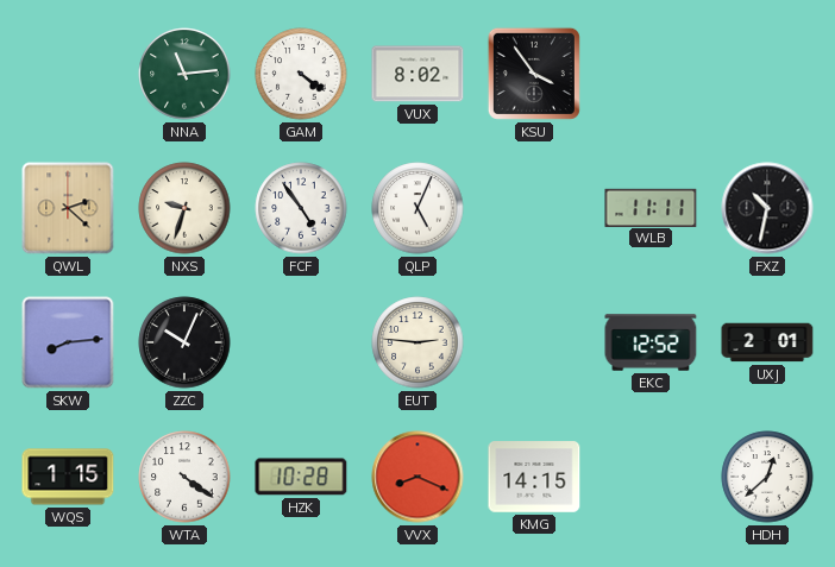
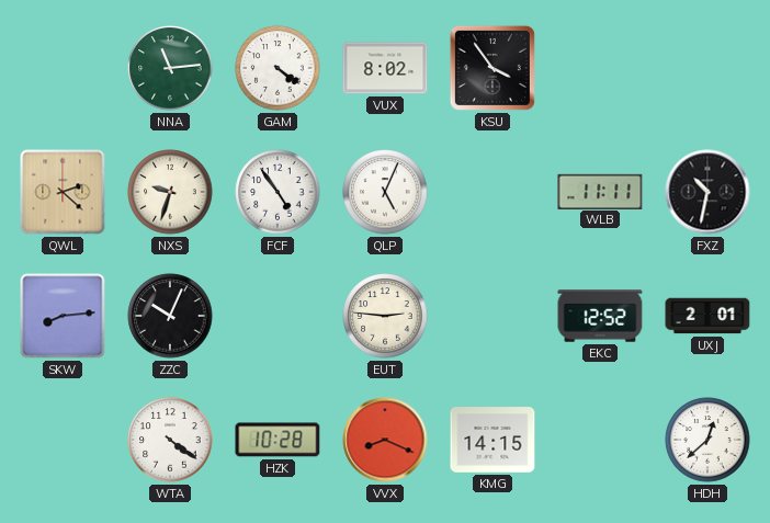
WQS: 1:15 -> none (68, 477)
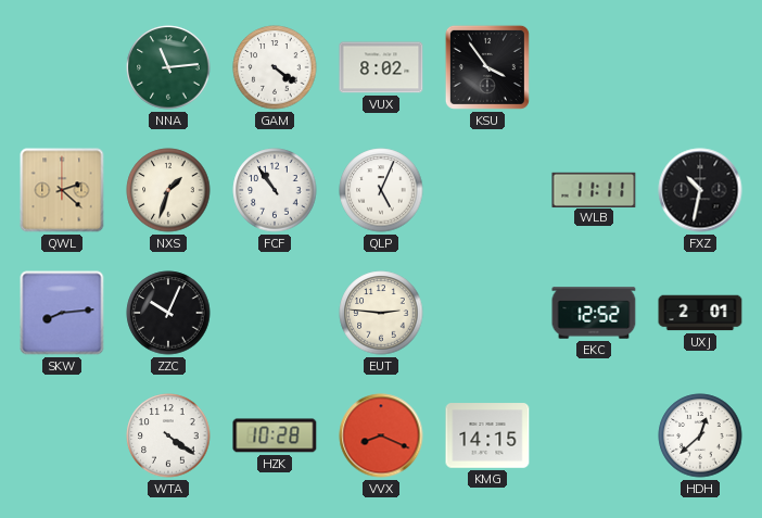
NXS: 9:33 -> 1:33 (168, 190)
FCF: 4:54 -> 10:54 (275, 190)
